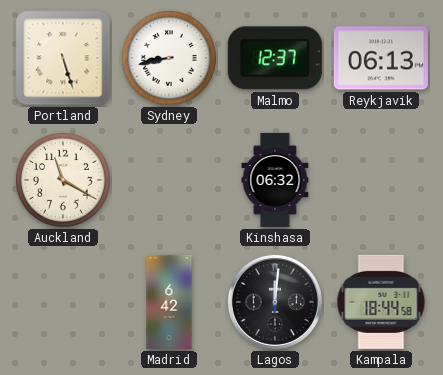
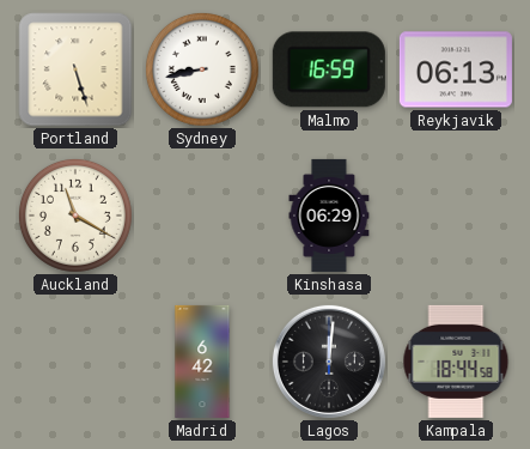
Malmo: 12:37 -> 16:59 (329, 69)
Kinshasa: 06:32 -> 06:29 (329, 216)
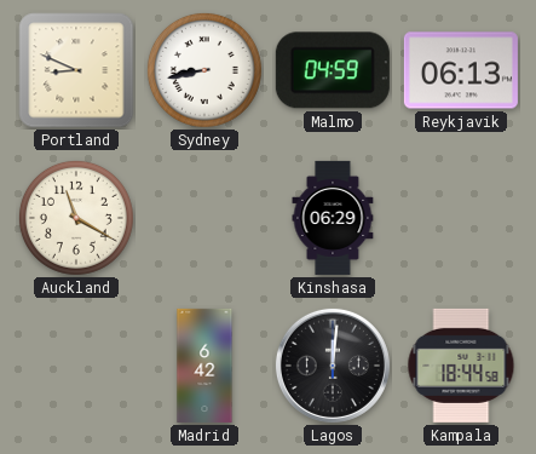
Portland: 5:27 -> 8:49 (76, 70)
Malmo: 16:59 -> 04:59 (333, 70)
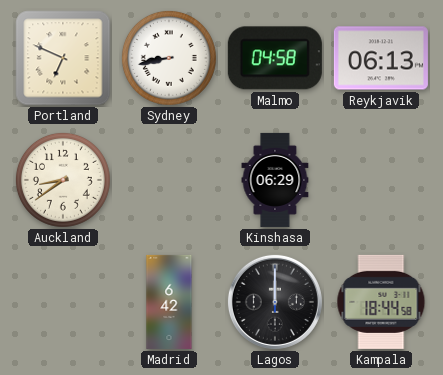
Portland: 8:49 -> 6:49 (63, 58)
Malmo: 04:59 -> 04:58 (275, 58)
Auckland: 11:20 -> 8:39 (63, 180)
Lagos: 12:01 -> 12:00 (275, 302)
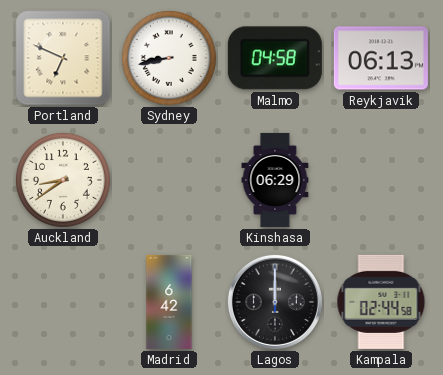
Kampala: 18:44 -> 02:44 (381, 302)
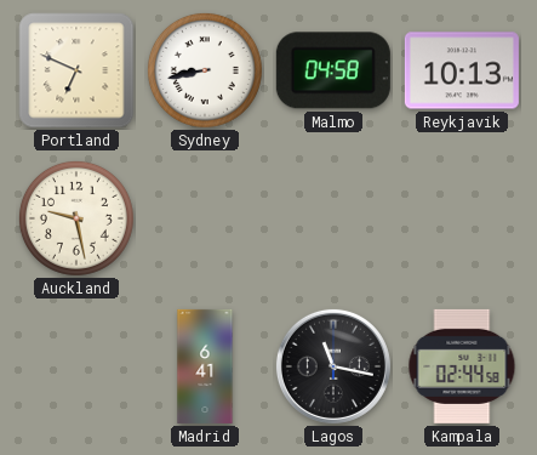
Reykjavik: 06:13 -> 10:13 (462, 70)
Auckland: 8:39 -> 9:28 (76, 218)
Kinshasa: 06:29 -> none (275, 180)
Madrid: 6:42 -> 6:41 (205, 366)
Lagos: 12:00 -> 11:17 (333, 366)
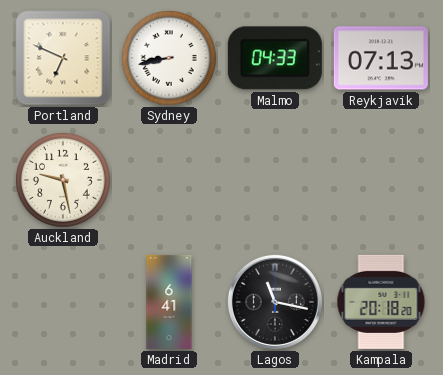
Malmo: 04:58 -> 04:33 (275, 58)
Reykjavik: 10:13 -> 07:13 (381, 58)
Kampala: 02:44 -> 20:18 (381, 302)
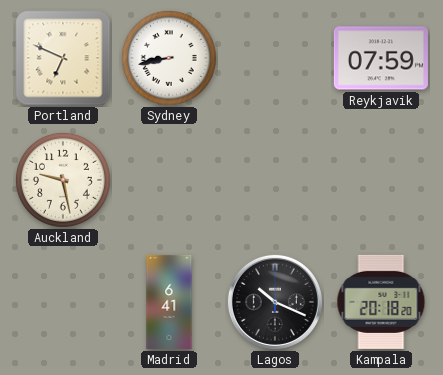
Malmo: 04:33 -> none (275, 58)
Reykjavik: 07:13 -> 07:59 (381, 58)
Lagos: 11:17 -> 10:19 (275, 302)
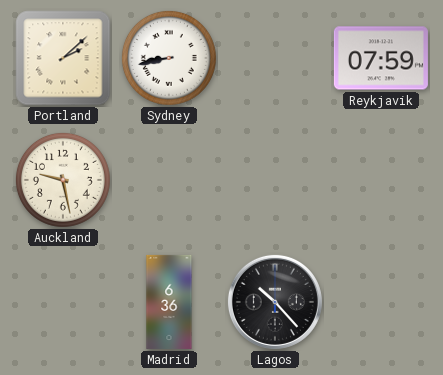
Portland: 6:49 -> 2:08 (63, 58)
Madrid: 6:41 -> 6:36 (169, 302)
Lagos: 10:19 -> 10:23 (275, 302)
Kampala: 20:18 -> none (381, 302)
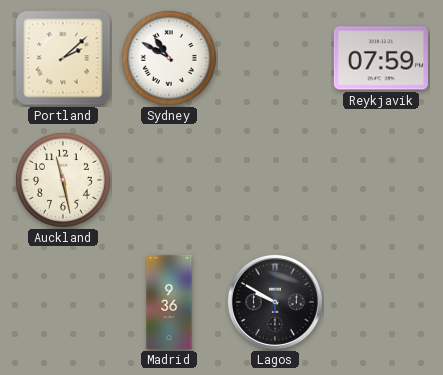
Sydney: 8:43 -> 10:50 (169, 58)
Auckland: 9:28 -> 11:28 (63, 180)
Madrid: 6:36 -> 9:36 (169, 302)
Lagos: 10:23 -> 9:50 (275, 302)
